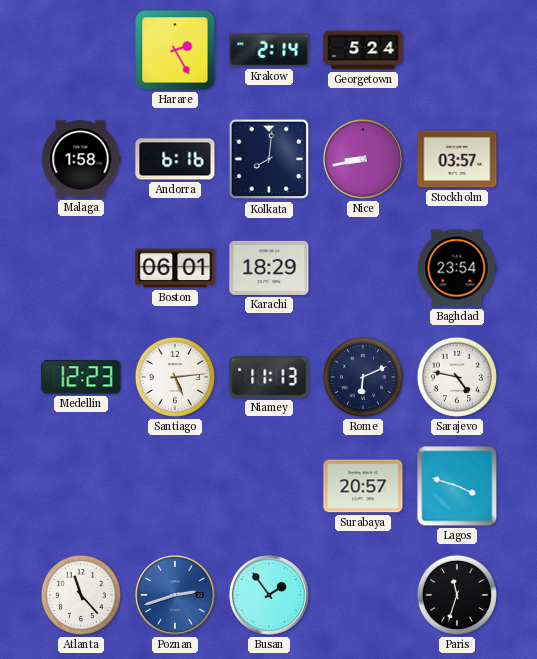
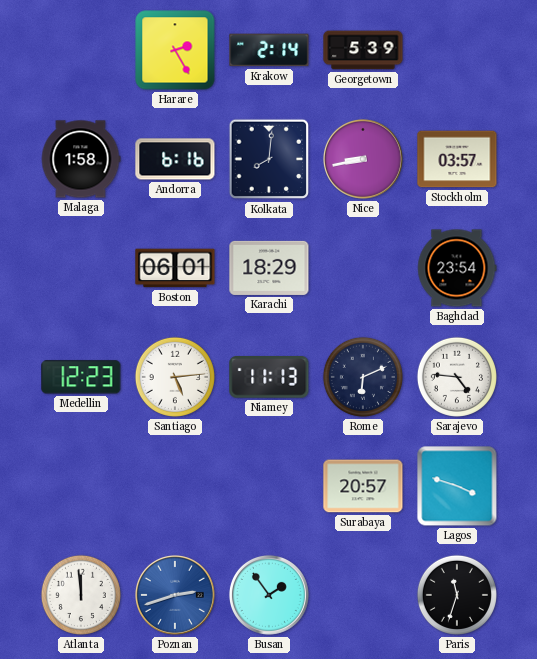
Georgetown: 5:24 -> 5:39 (363, 50)
Sarajevo: 4:47 -> 4:46 (457, 377)
Atlanta: 11:23 -> 11:59 (81, 595)
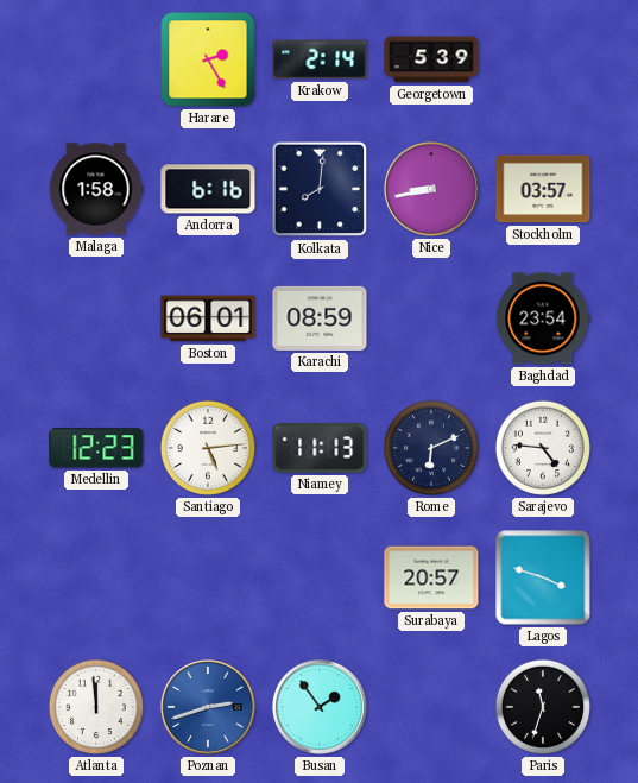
Karachi: 18:29 -> 08:59 (320, 318)
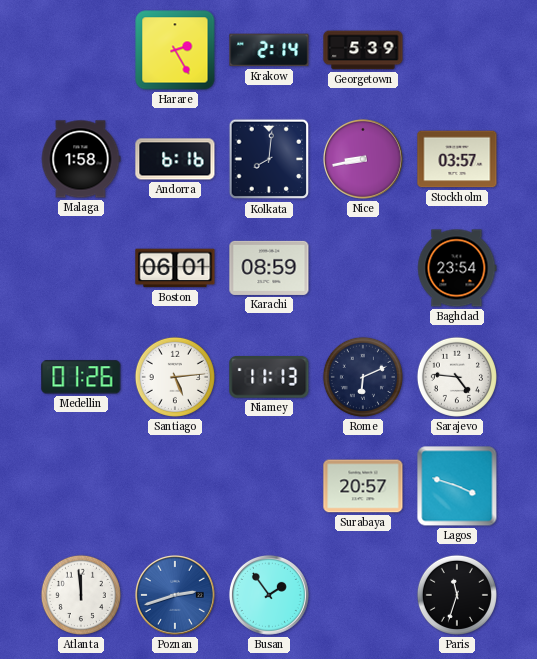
Medellin: 12:23 -> 01:26 (81, 377)
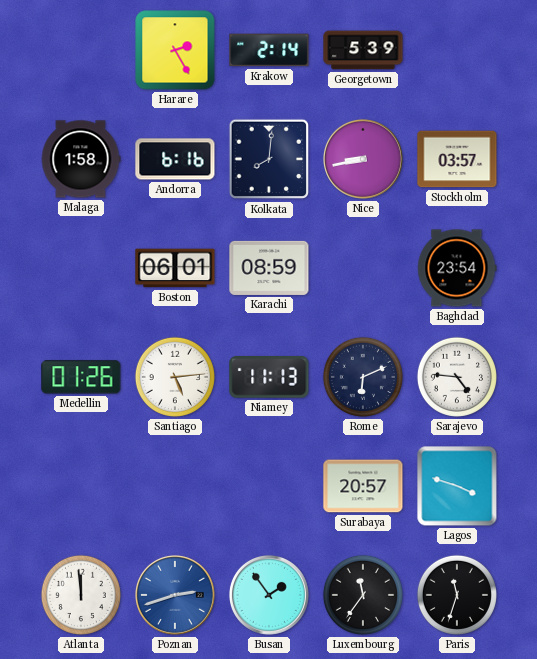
Luxembourg: none -> 11:36 (363, 595)
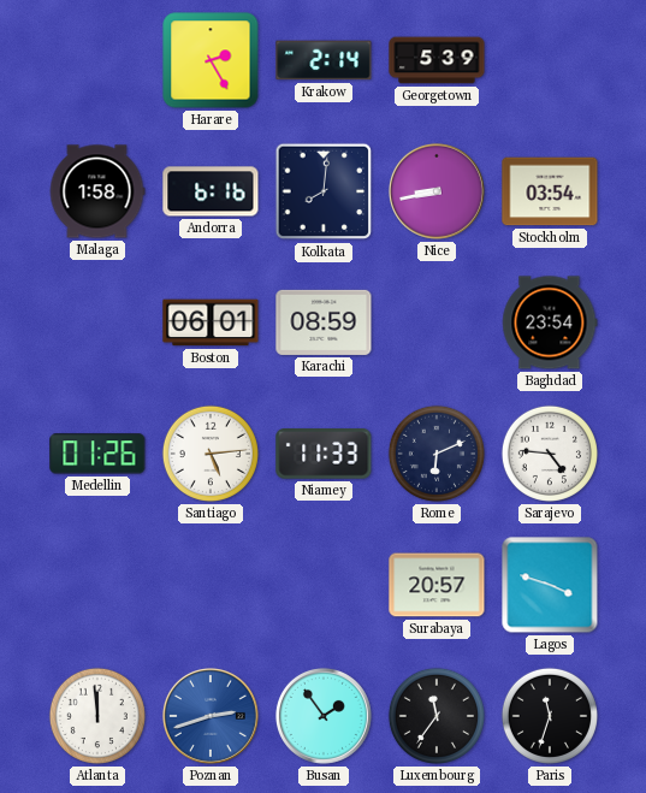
Stockholm: 03:57 -> 03:54 (550, 191)
Niamey: 11:13 -> 11:33 (324, 455)
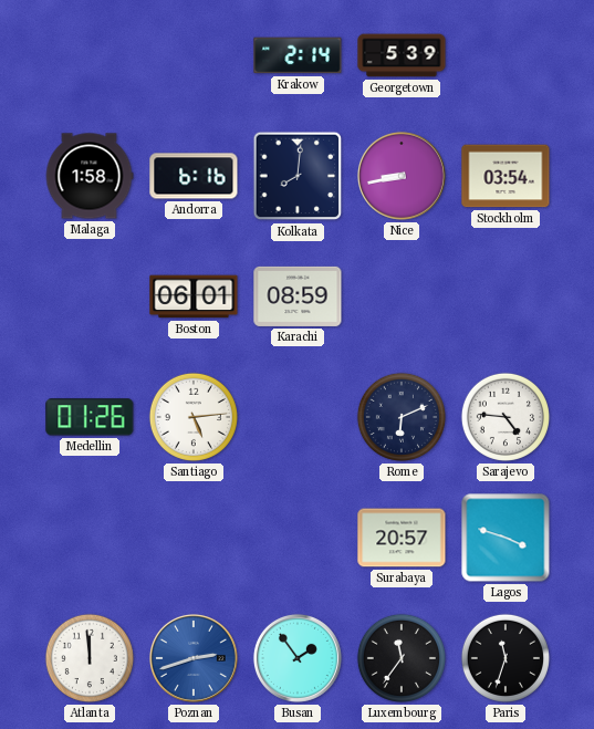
Harare: 2:25 -> none (211, 60)
Baghdad: 23:54 -> none (550, 322)
Niamey: 11:33 -> none (324, 455)
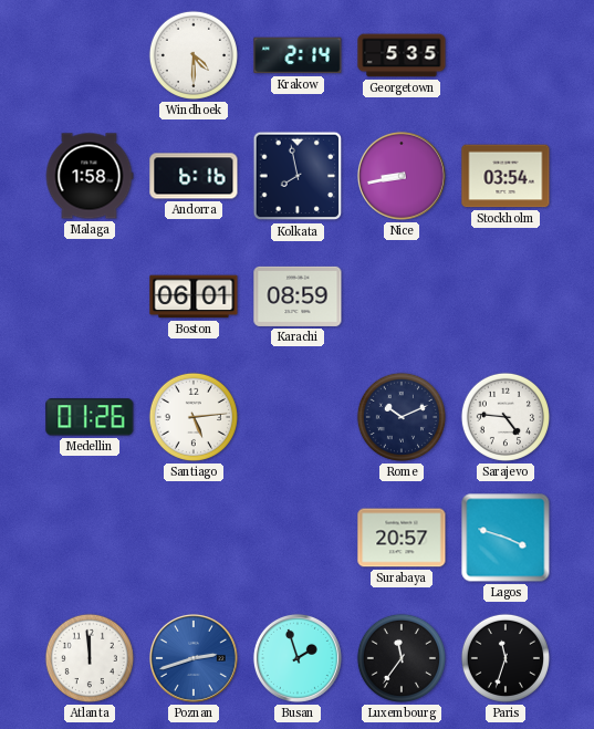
Windhoek: none -> 4:30 (194, 55)
Georgetown: 5:39 -> 5:35 (402, 55)
Kolkata: 8:01 -> 7:58 (298, 176)
Rome: 6:11 -> 10:11 (402, 417)
Busan: 1:54 -> 1:57 (298, 658)
